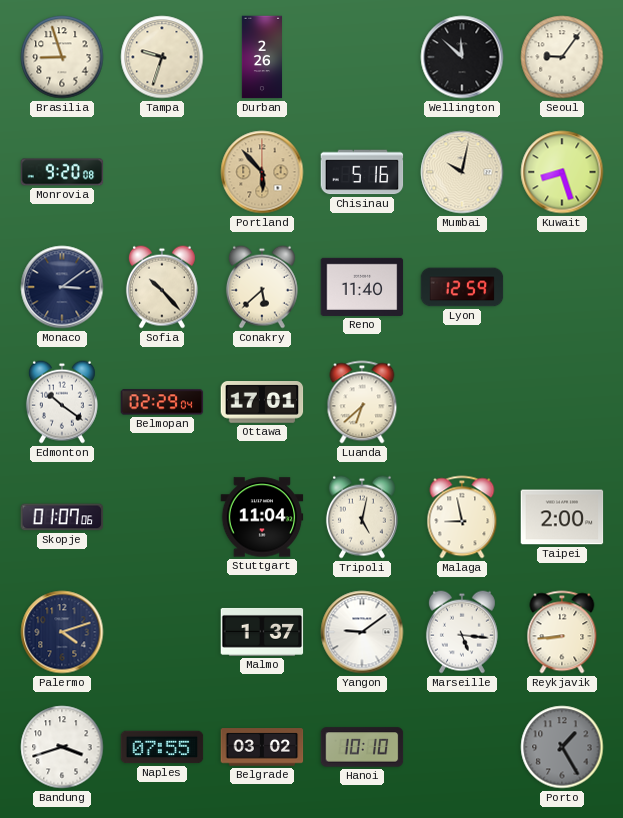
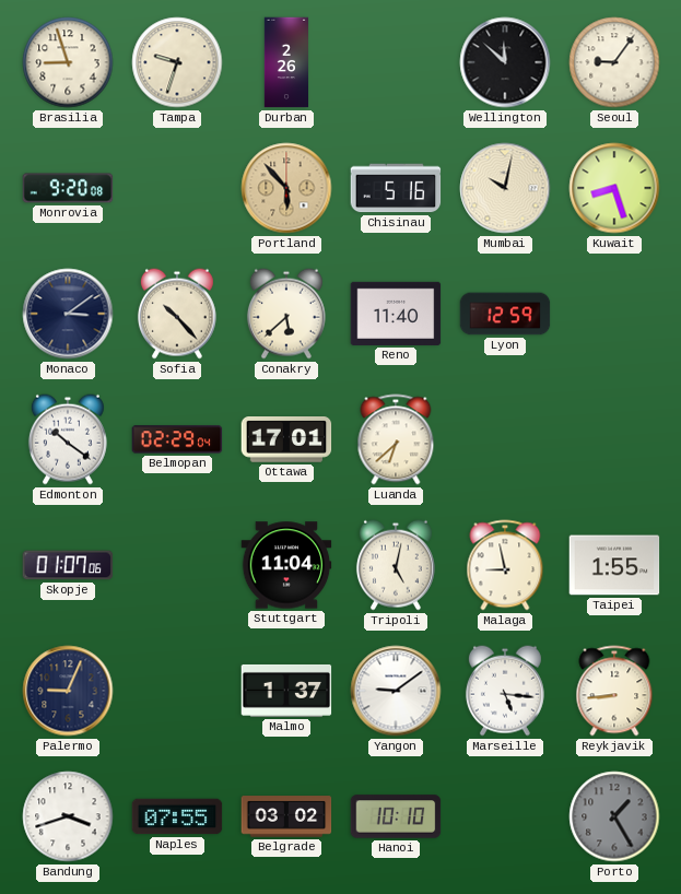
Taipei: 2:00 -> 1:55 (614, 565)
Palermo: 4:12 -> 9:04 (68, 691)
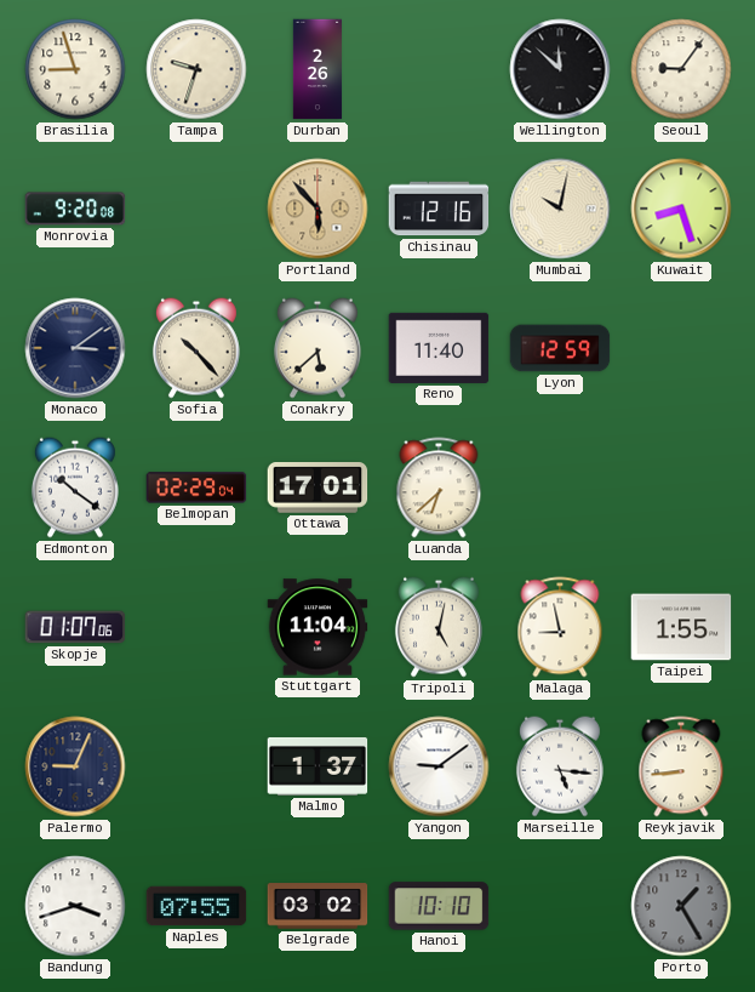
Chisinau: 5:16 -> 12:16 (439, 209)
